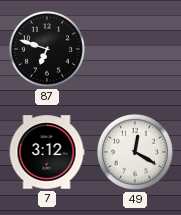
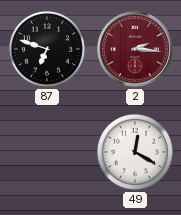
2: none -> 2:16 (135, 49)
7: 3:12 -> none (47, 152)
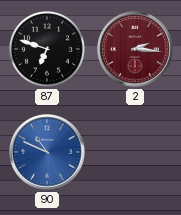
90: none -> 10:49 (47, 152)
49: 12:20 -> none (135, 152)
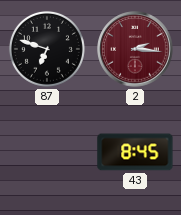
90: 10:49 -> none (47, 152)
43: none -> 8:45 (135, 152)
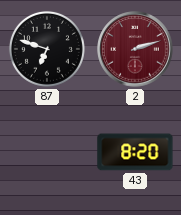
2: 2:16 -> 2:12 (135, 49)
43: 8:45 -> 8:20 (135, 152)
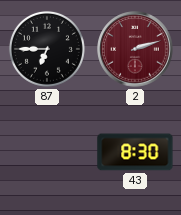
87: 6:48 -> 6:45 (47, 49)
43: 8:20 -> 8:30 (135, 152)
